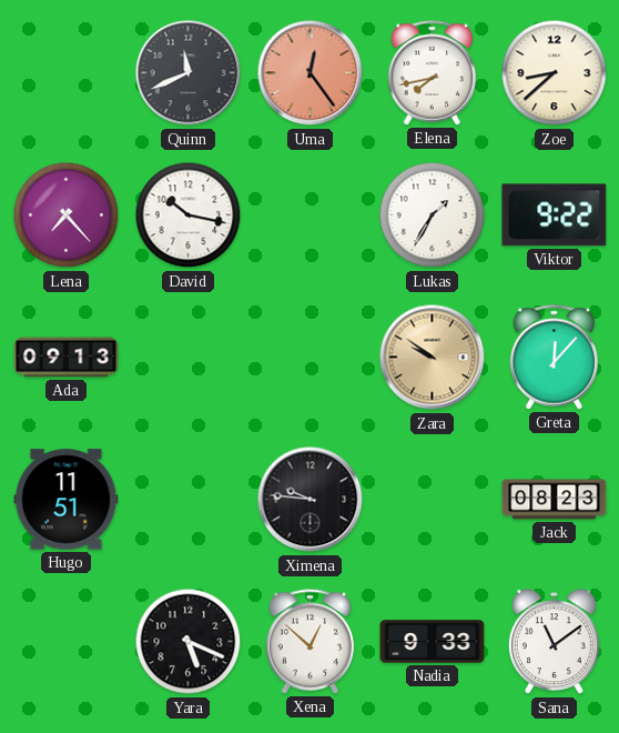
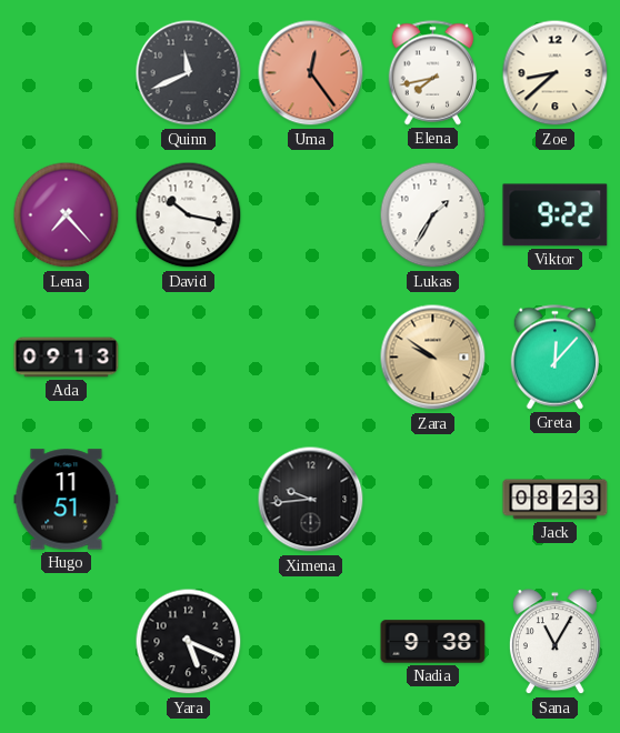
Ximena: 9:46 -> 9:44 (311, 500)
Xena: 12:52 -> none (311, 642)
Nadia: 9:33 -> 9:38 (433, 642)
Sana: 11:09 -> 11:05 (554, 642)
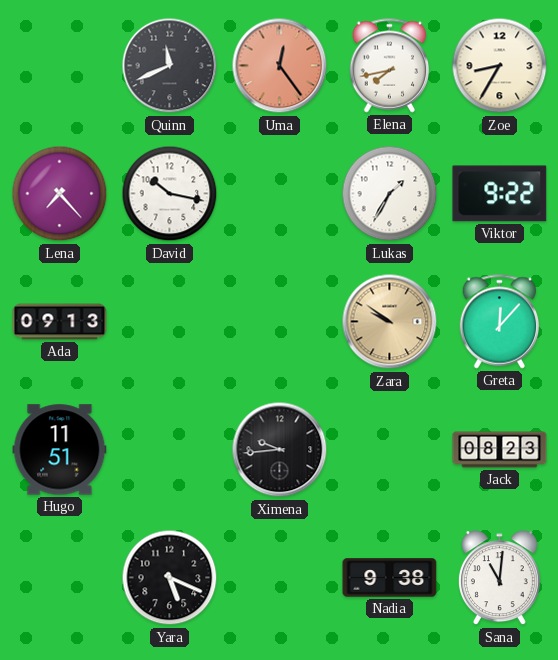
Zoe: 8:38 -> 8:35 (500, 66)
Sana: 11:05 -> 11:01 (499, 578)
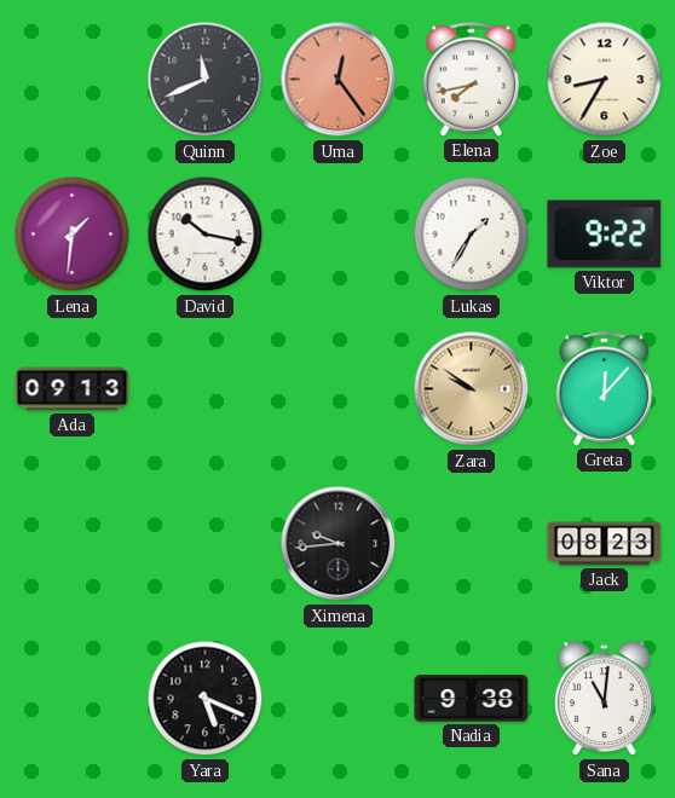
Lena: 7:23 -> 1:31 (73, 235)
Hugo: 11:51 -> none (60, 450)
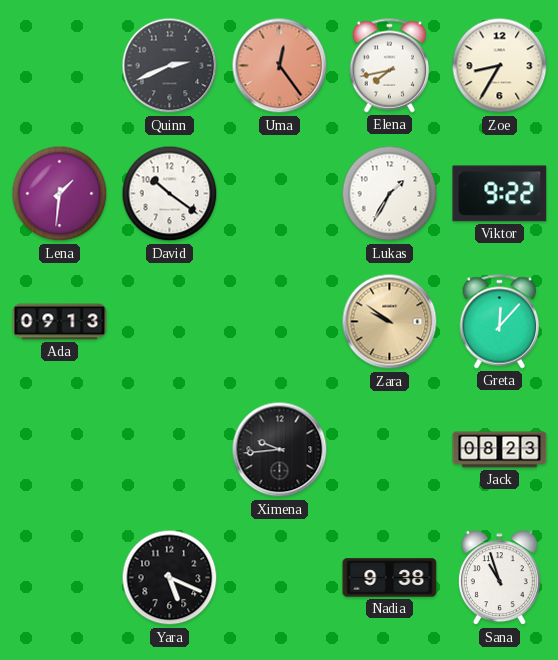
Quinn: 11:41 -> 2:41 (170, 66)
David: 10:17 -> 10:21 (170, 194)
Sana: 11:01 -> 10:57 (499, 578)
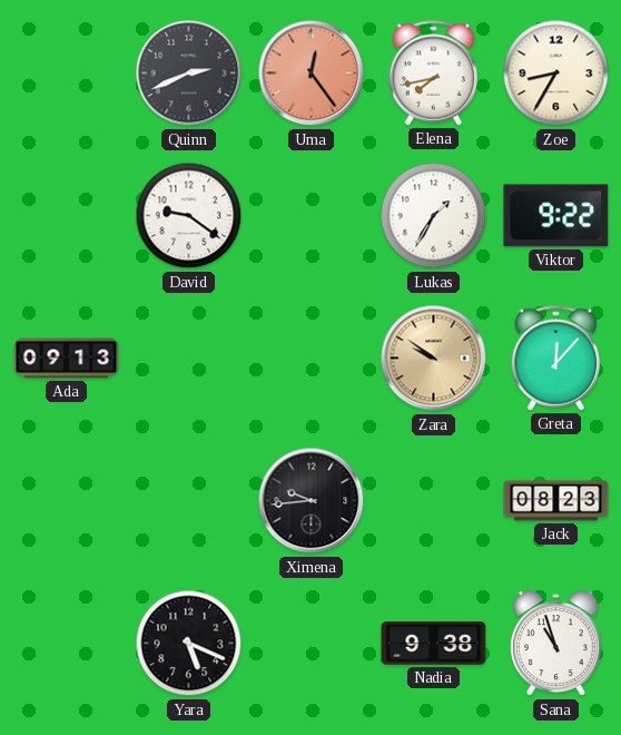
Lena: 1:31 -> none (60, 194)
David: 10:21 -> 9:21 (189, 216)
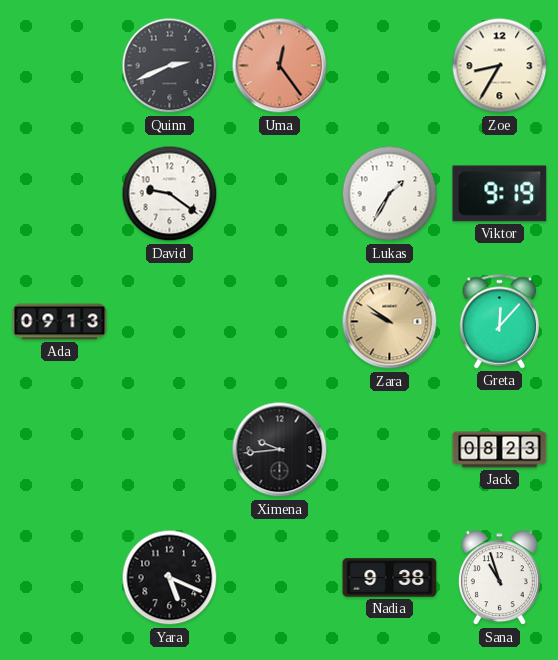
Elena: 7:43 -> none (434, 73)
Viktor: 9:22 -> 9:19 (500, 194)
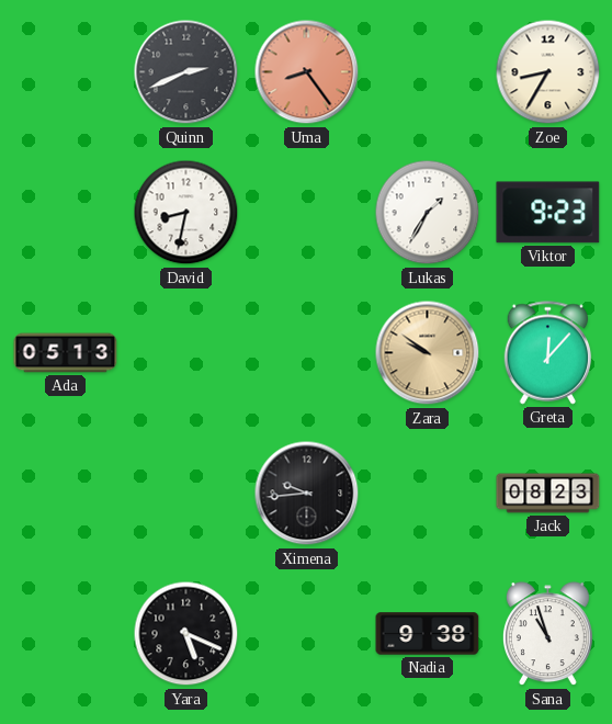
Uma: 12:24 -> 8:24 (307, 72)
David: 9:21 -> 8:32 (186, 213)
Viktor: 9:19 -> 9:23 (548, 213)
Ada: 09:13 -> 05:13 (66, 353)
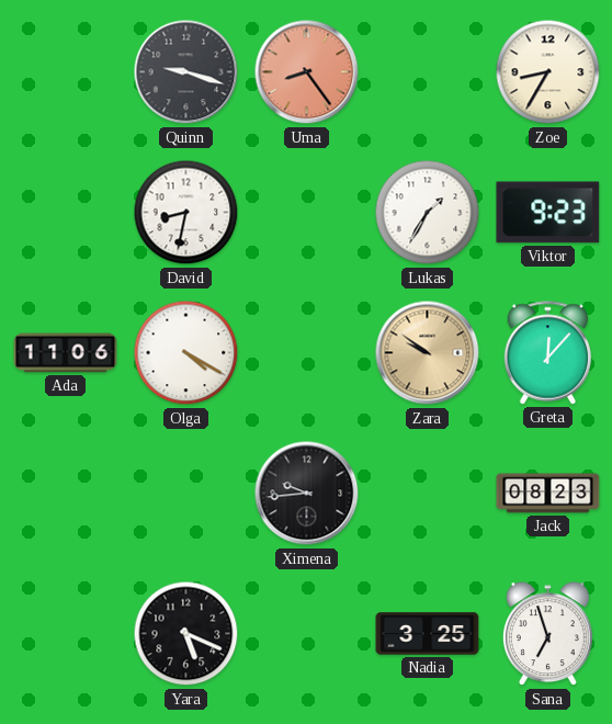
Quinn: 2:41 -> 9:18 (186, 72)
Ada: 05:13 -> 11:06 (66, 353)
Olga: none -> 4:20 (186, 353)
Nadia: 9:38 -> 3:25 (428, 634)
Sana: 10:57 -> 6:57 (547, 634)
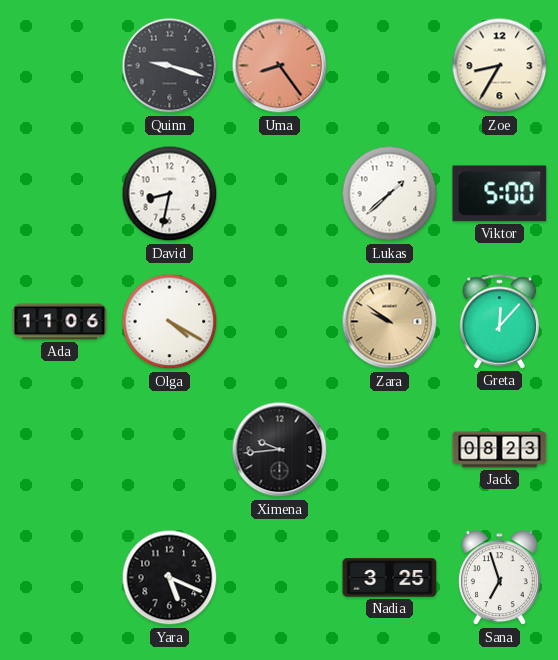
Lukas: 1:35 -> 1:38 (390, 194)
Viktor: 9:23 -> 5:00 (500, 194)
